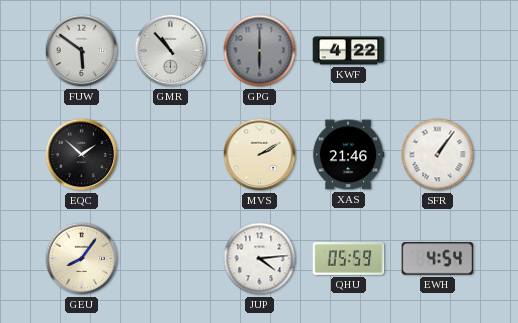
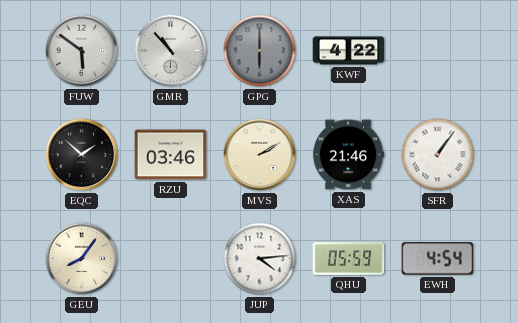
RZU: none -> 03:46 (171, 155)
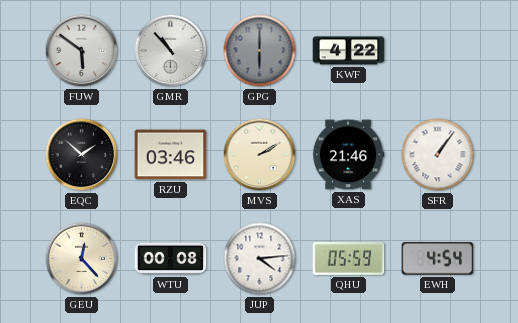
GEU: 8:06 -> 12:23 (82, 259)
WTU: none -> 00:08 (171, 259)
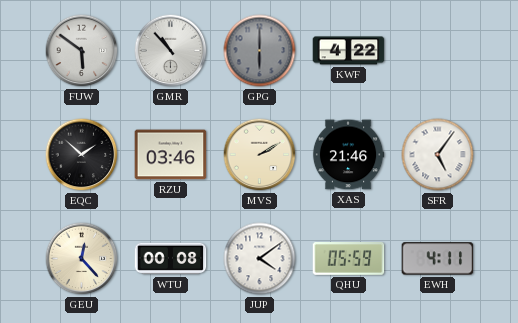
SFR: 1:06 -> 5:06 (438, 155)
JUP: 4:14 -> 4:09 (260, 259)
EWH: 4:54 -> 4:11 (438, 259)
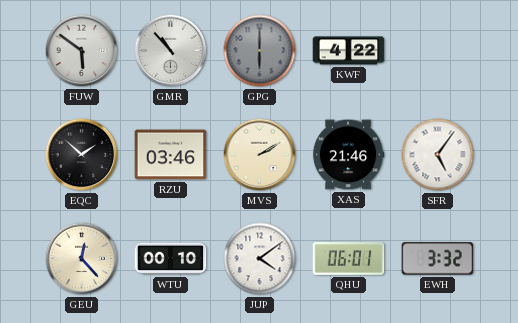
WTU: 00:08 -> 00:10 (171, 259)
QHU: 05:59 -> 06:01 (349, 259)
EWH: 4:11 -> 3:32 (438, 259)
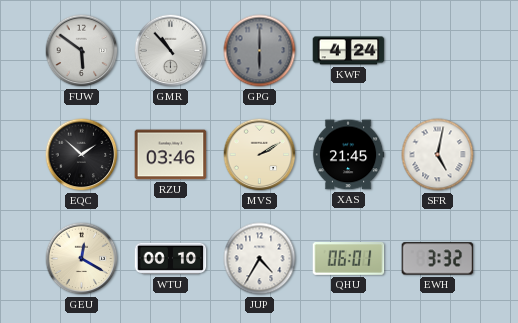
KWF: 4:22 -> 4:24 (349, 51)
XAS: 21:46 -> 21:45 (348, 155)
SFR: 5:06 -> 5:02 (438, 155)
GEU: 12:23 -> 12:20 (82, 259)
JUP: 4:09 -> 4:35 (260, 259)
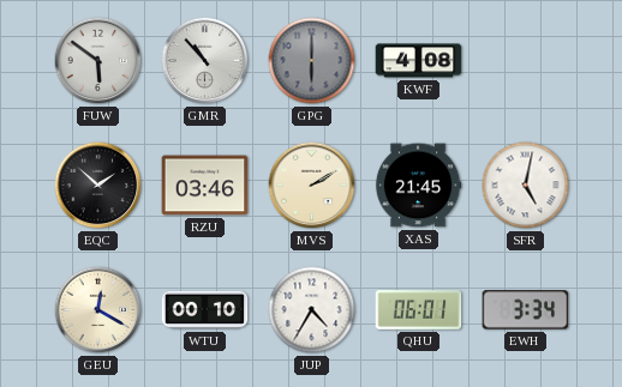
KWF: 4:24 -> 4:08 (419, 61)
EWH: 3:32 -> 3:34 (526, 310)
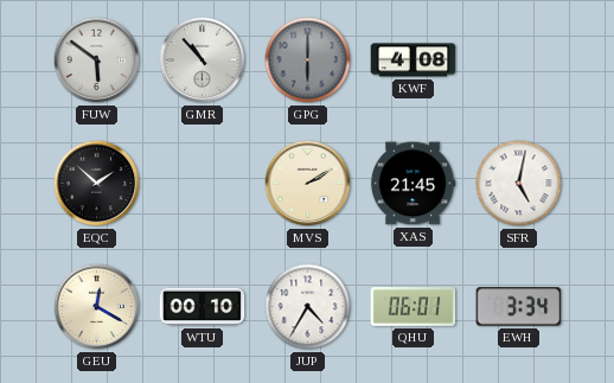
RZU: 03:46 -> none (205, 186)
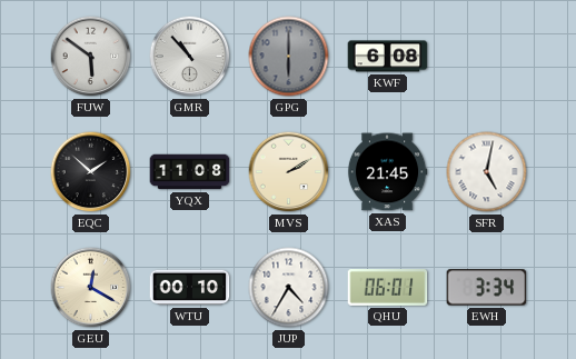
KWF: 4:08 -> 6:08 (388, 57)
YQX: none -> 11:08 (190, 172)
